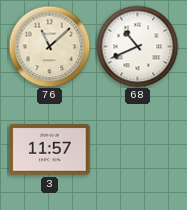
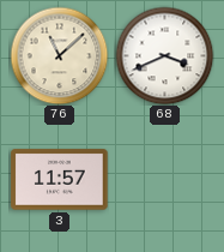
68: 10:41 -> 3:41 (164, 55)
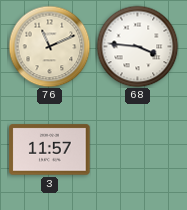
76: 11:08 -> 11:11 (49, 46)
68: 3:41 -> 3:46 (137, 46)
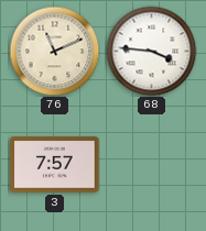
3: 11:57 -> 7:57 (55, 165)
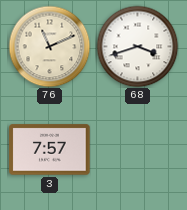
68: 3:46 -> 3:42 (137, 46)
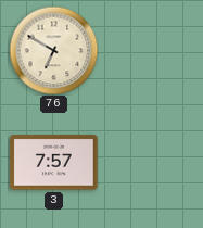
76: 11:11 -> 6:50 (53, 50)
68: 3:42 -> none (137, 46)
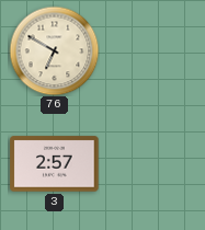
3: 7:57 -> 2:57 (55, 164)
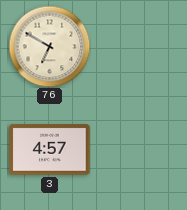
3: 2:57 -> 4:57 (50, 150)
